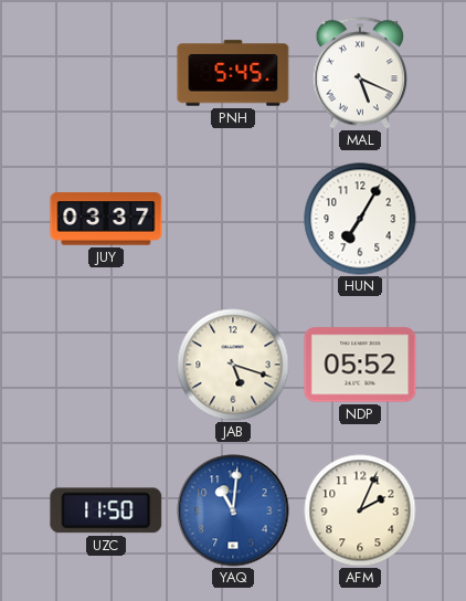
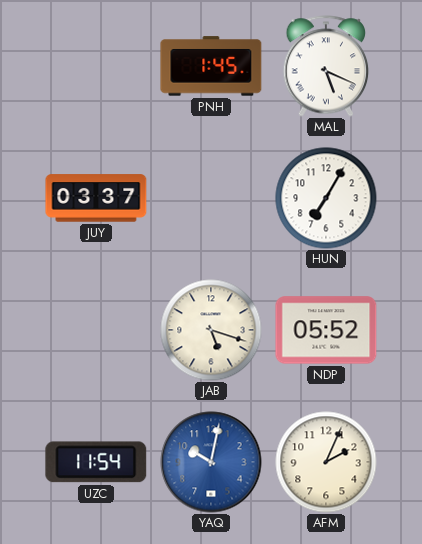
PNH: 5:45 -> 1:45 (211, 66)
UZC: 11:50 -> 11:54 (96, 462)
YAQ: 11:01 -> 10:02 (211, 462)
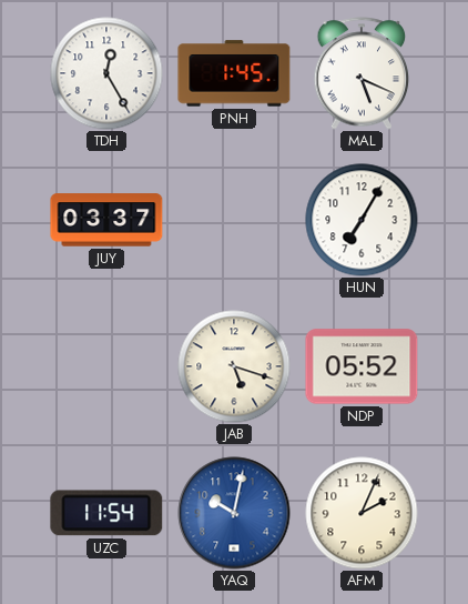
TDH: none -> 12:25 (106, 73)
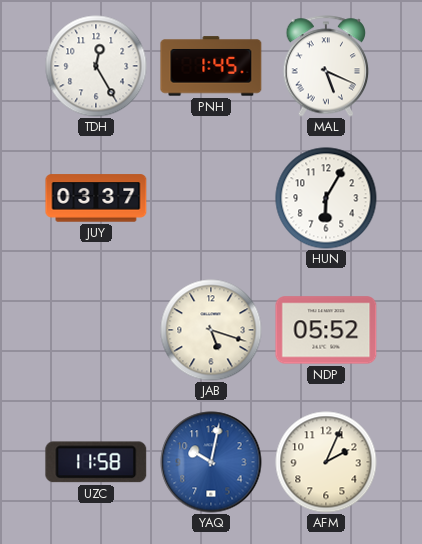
HUN: 7:05 -> 6:05 (326, 198)
UZC: 11:54 -> 11:58 (96, 462)
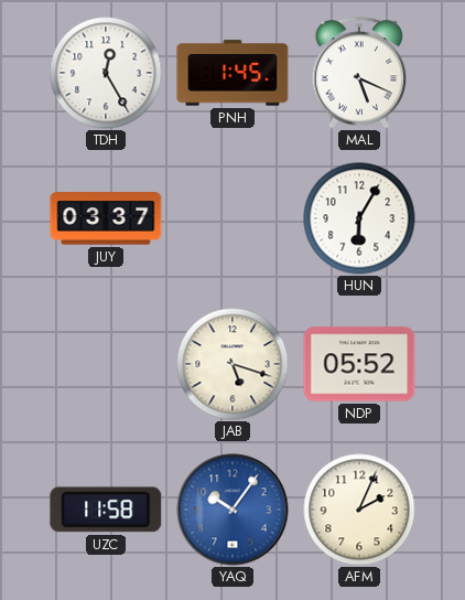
YAQ: 10:02 -> 10:06 (233, 510)
